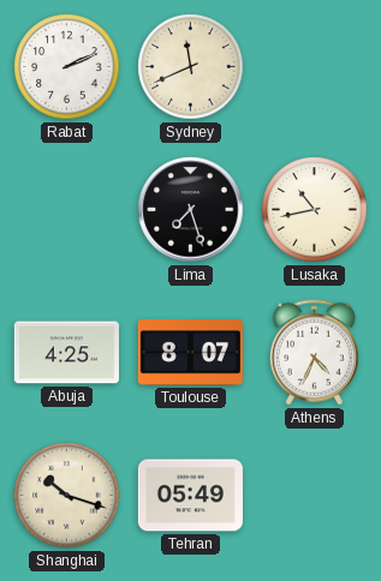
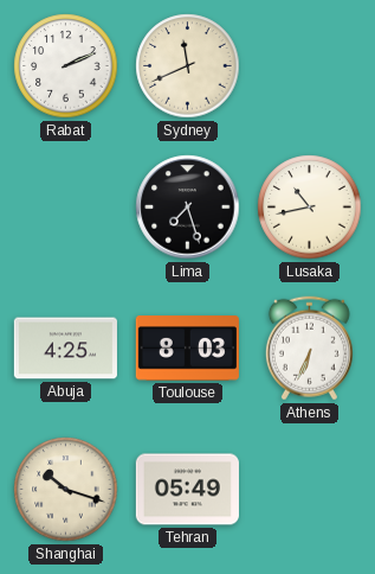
Toulouse: 8:07 -> 8:03 (187, 349)
Athens: 4:34 -> 6:34 (309, 349)
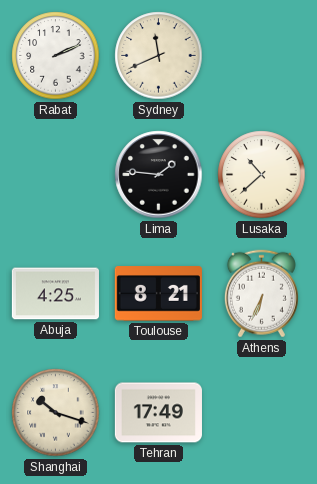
Lima: 7:27 -> 1:46 (159, 175)
Lusaka: 10:43 -> 10:38 (262, 175)
Toulouse: 8:03 -> 8:21 (158, 294)
Tehran: 05:49 -> 17:49 (158, 413)
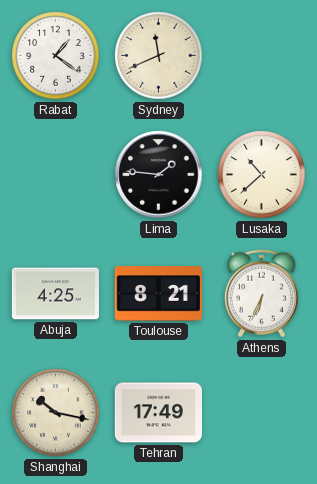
Rabat: 2:11 -> 1:21 (56, 56)
Shanghai: 10:18 -> 10:17 (56, 413)
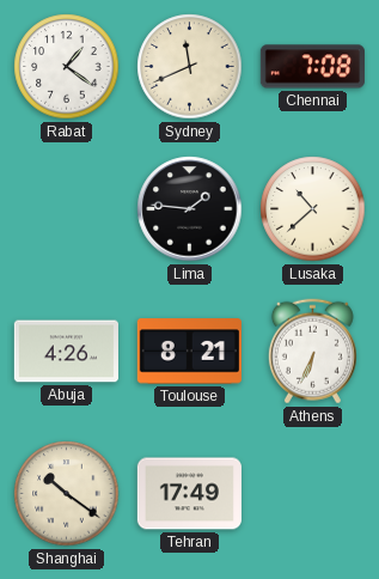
Chennai: none -> 7:08 (312, 67)
Abuja: 4:25 -> 4:26 (66, 352)
Shanghai: 10:17 -> 10:21 (67, 494)
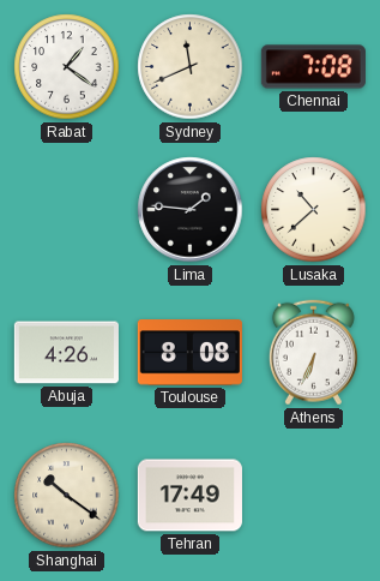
Toulouse: 8:21 -> 8:08 (189, 353)
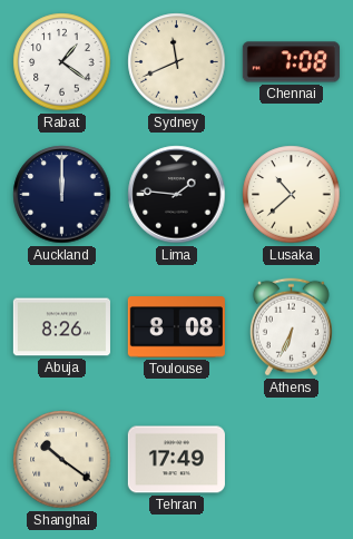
Auckland: none -> 12:00 (62, 195)
Abuja: 4:26 -> 8:26 (61, 327)
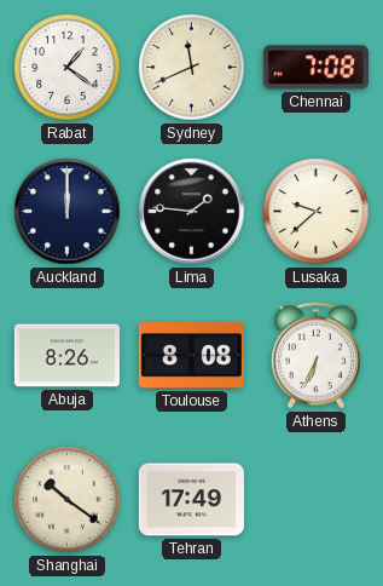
Lusaka: 10:38 -> 9:38 (317, 212)
